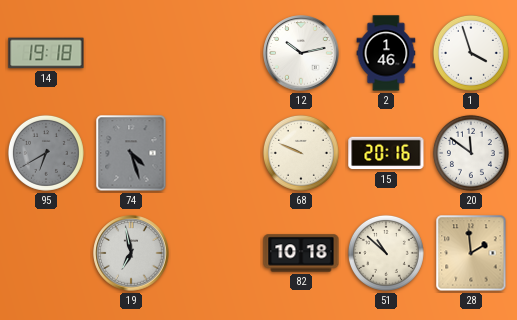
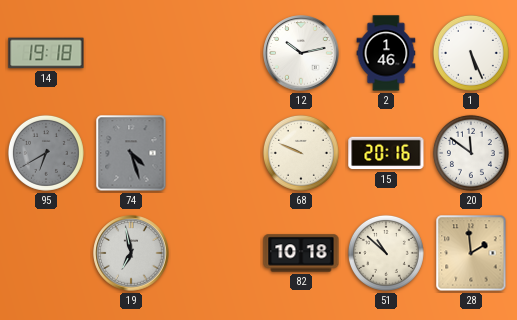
1: 3:57 -> 5:26 (471, 53)
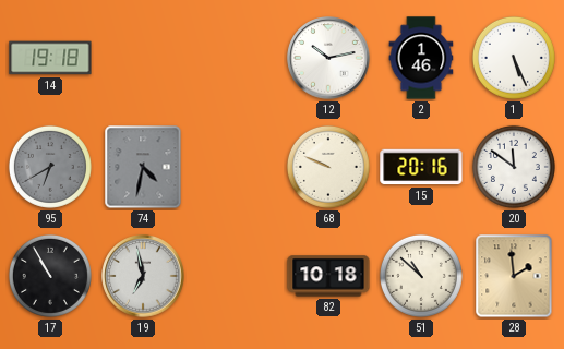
74: 4:27 -> 4:32 (143, 167)
17: none -> 10:55 (50, 276)
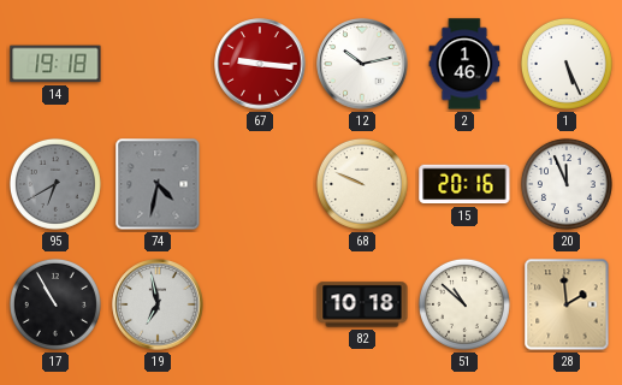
67: none -> 9:16 (260, 64)
20: 11:51 -> 11:56 (567, 184)
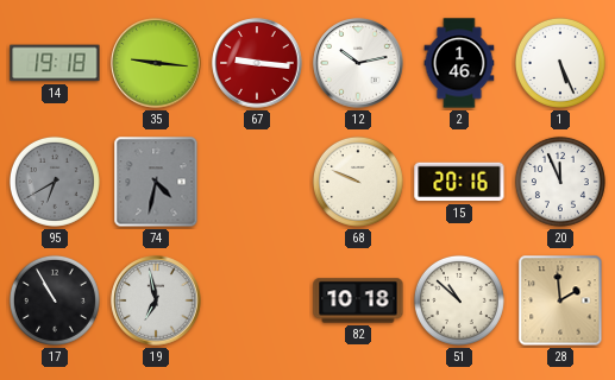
35: none -> 9:16 (156, 63)
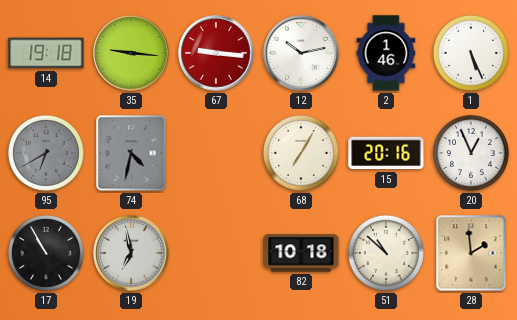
68: 9:49 -> 7:05 (301, 153)
20: 11:56 -> 12:56 (471, 153)
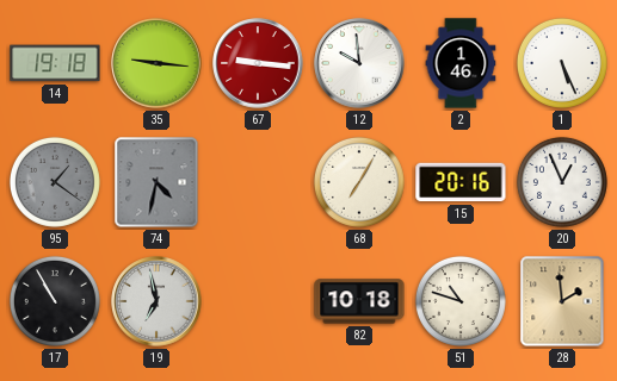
12: 10:13 -> 9:59 (359, 63)
95: 6:40 -> 1:21 (55, 182)
51: 10:52 -> 10:48 (461, 301)
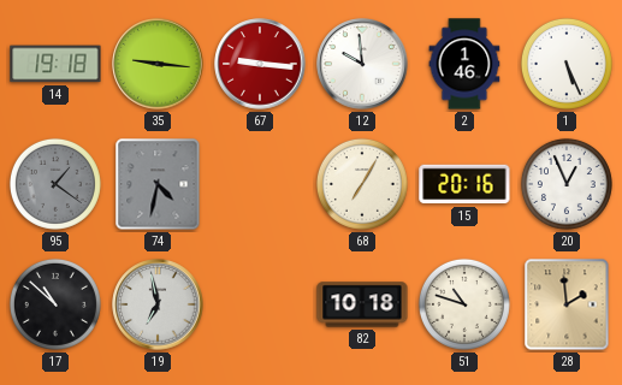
17: 10:55 -> 10:52 (55, 304)
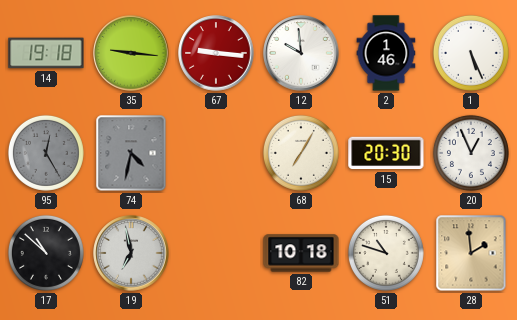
95: 1:21 -> 12:25 (46, 153)
15: 20:16 -> 20:30 (386, 153)
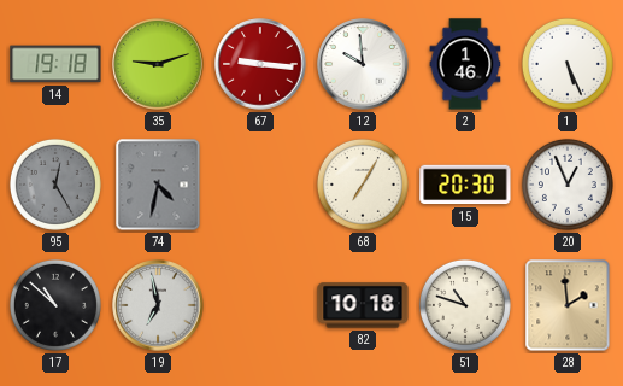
35: 9:16 -> 9:12 (158, 64)
